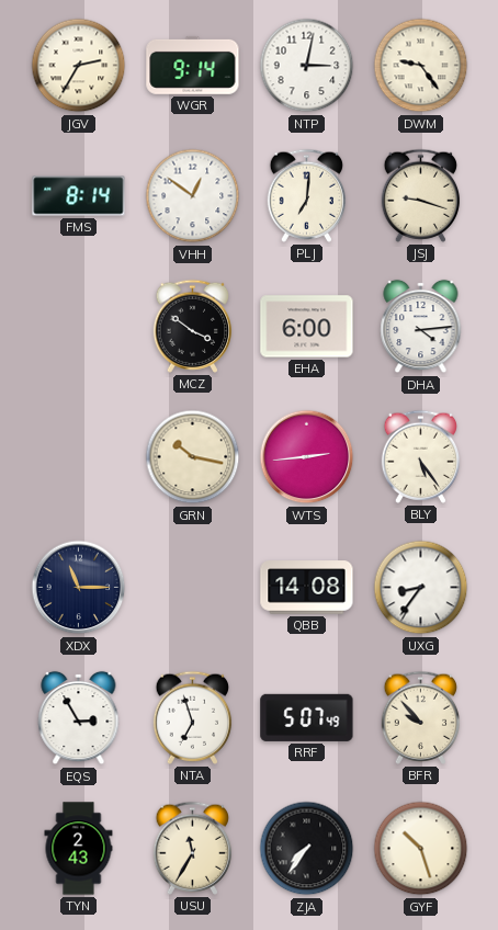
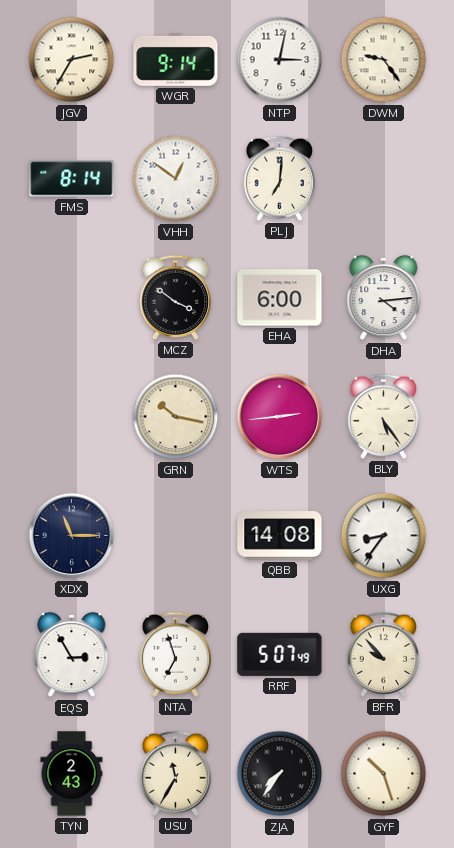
JSJ: 9:18 -> none (421, 195)
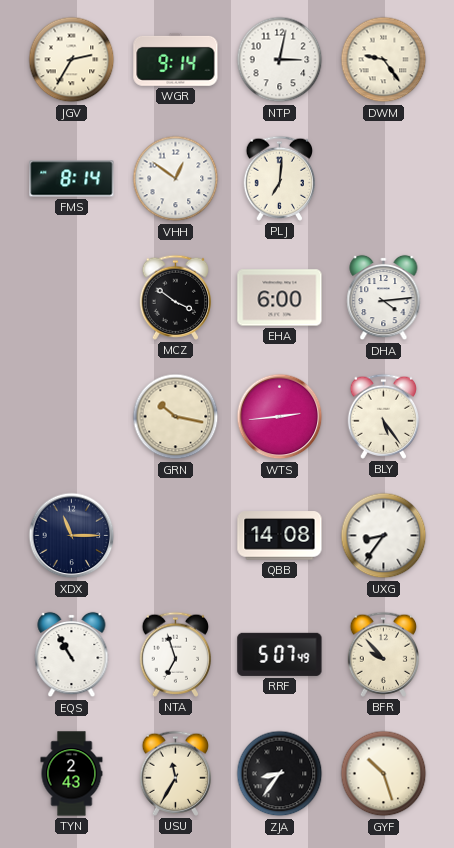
EQS: 2:55 -> 10:55 (72, 655)
ZJA: 7:36 -> 8:36 (280, 774)
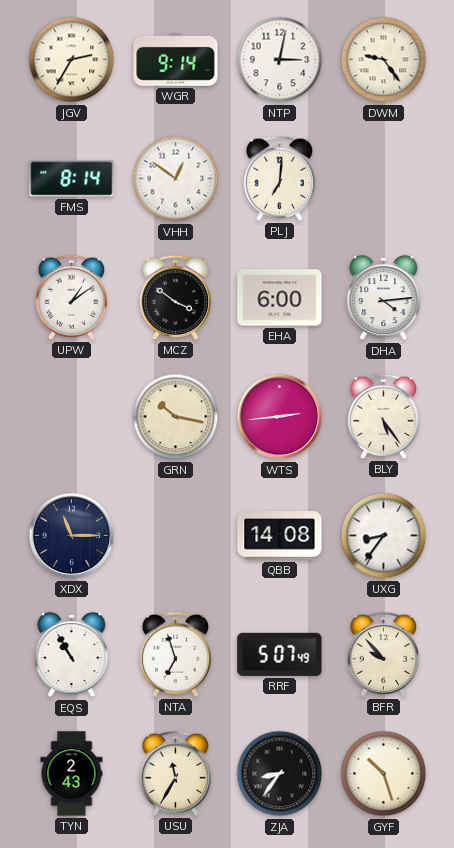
UPW: none -> 1:09 (72, 297)
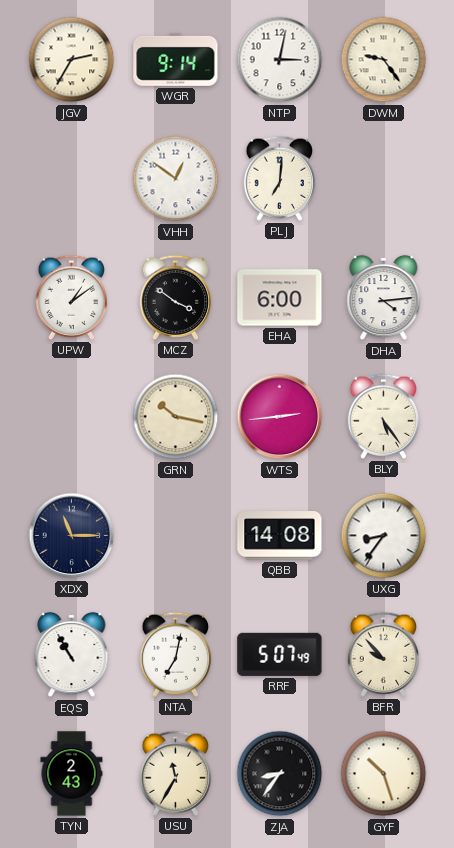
FMS: 8:14 -> none (72, 179)
NTA: 6:57 -> 7:02 (176, 654)
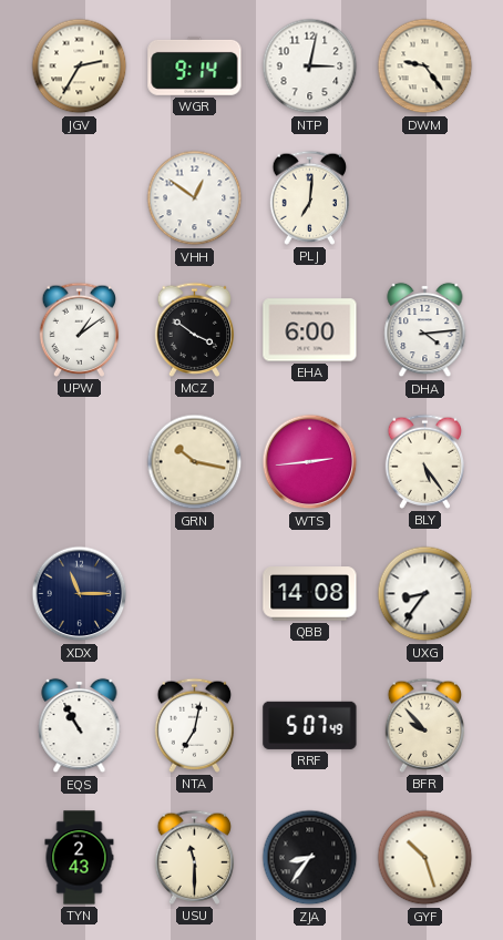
USU: 11:35 -> 11:30 (195, 857)
